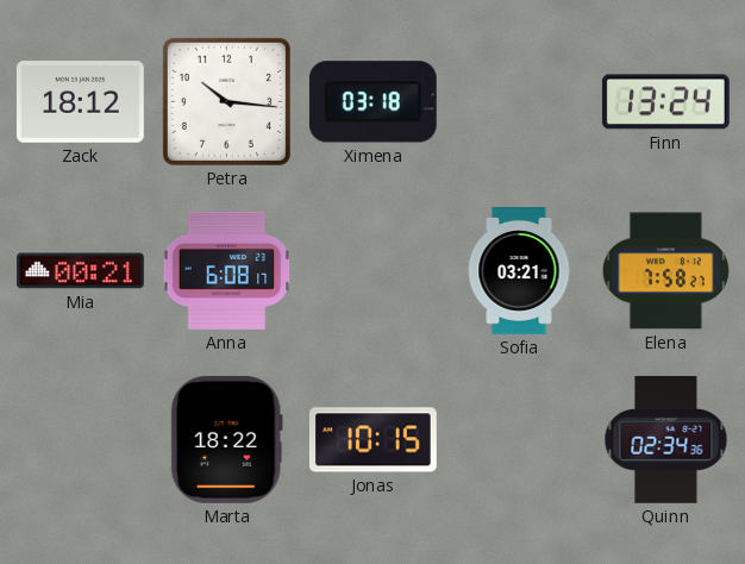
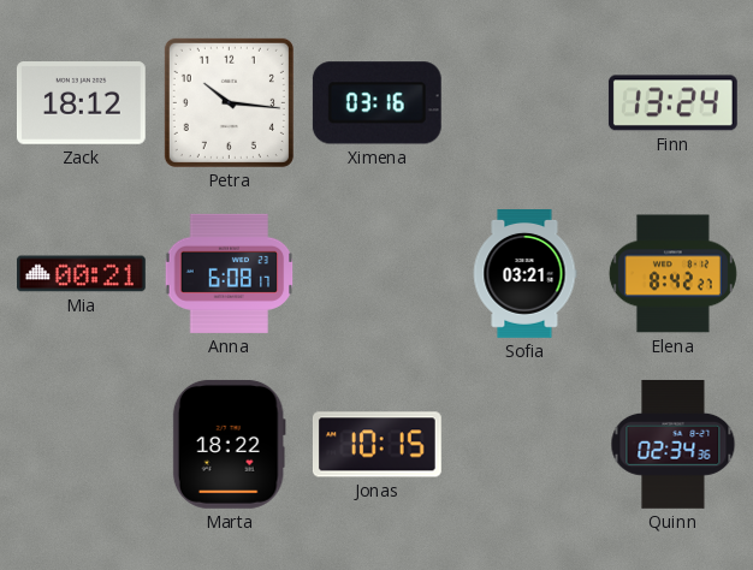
Ximena: 03:18 -> 03:16 (376, 103)
Elena: 7:58 -> 8:42 (672, 274)
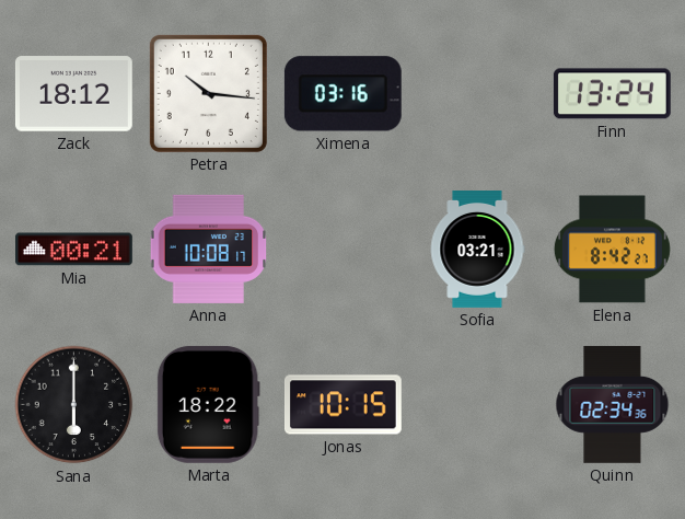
Anna: 6:08 -> 10:08 (209, 249)
Sana: none -> 6:00 (74, 405)
